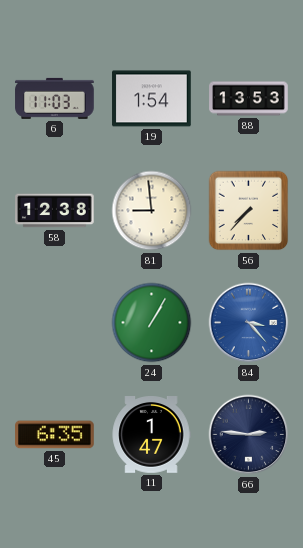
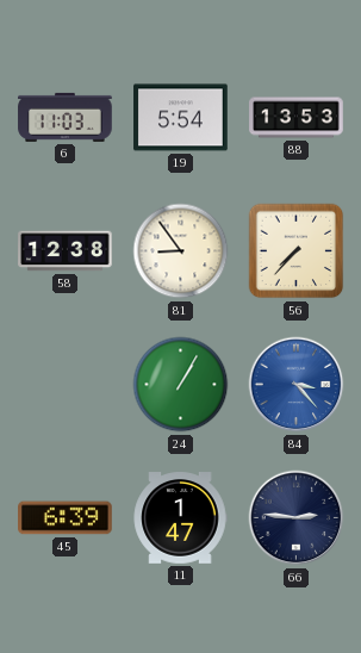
19: 1:54 -> 5:54 (181, 118)
81: 8:59 -> 8:54 (181, 251)
45: 6:35 -> 6:39 (66, 518)
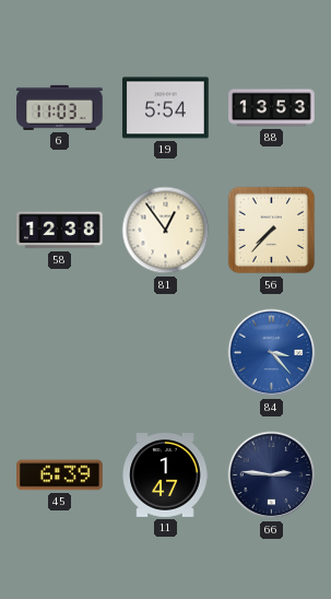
81: 8:54 -> 12:54 (166, 231)
24: 1:05 -> none (181, 385)
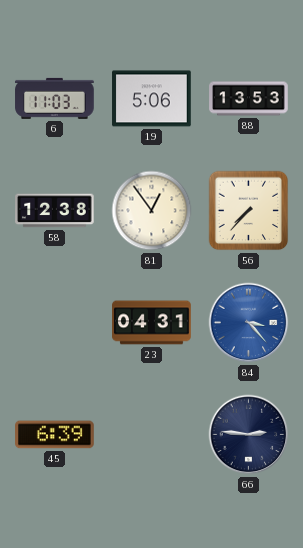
19: 5:54 -> 5:06 (152, 99)
23: none -> 04:31 (152, 323)
11: 1:47 -> none (165, 475)
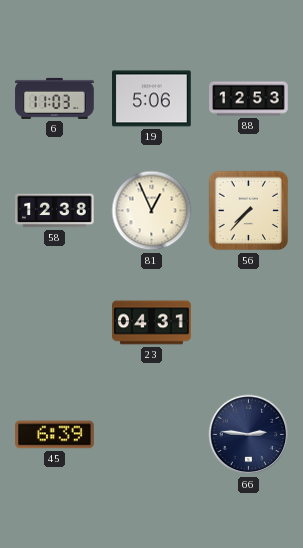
88: 13:53 -> 12:53 (249, 99)
81: 12:54 -> 12:56 (152, 211)
84: 3:23 -> none (249, 323)
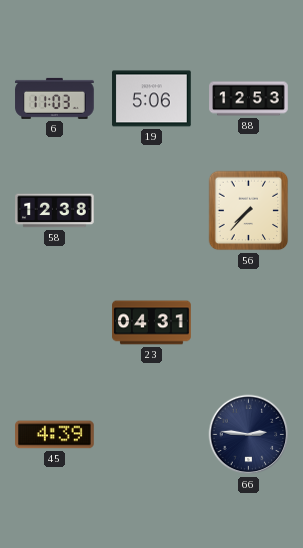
81: 12:56 -> none (152, 211)
45: 6:39 -> 4:39 (55, 435)
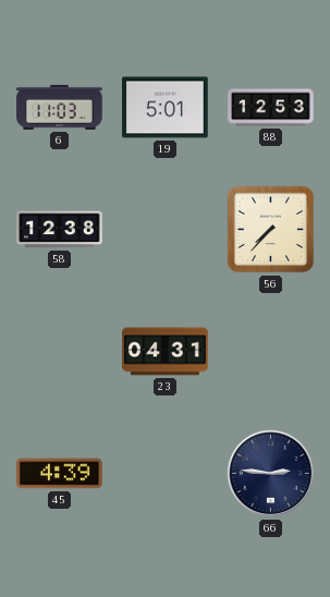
19: 5:06 -> 5:01 (166, 108)
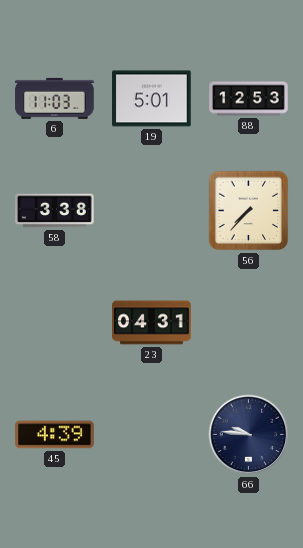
58: 12:38 -> 3:38 (55, 211)
66: 2:46 -> 9:46 (249, 435)
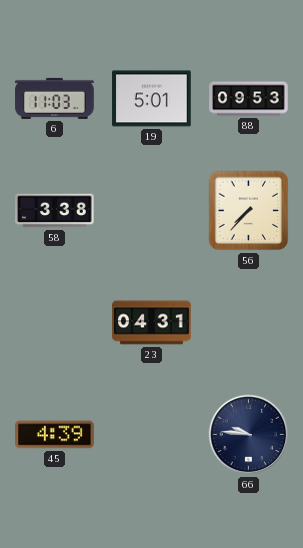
88: 12:53 -> 09:53 (249, 99)
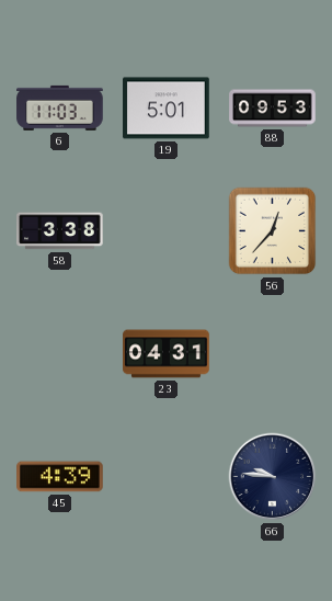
56: 7:37 -> 12:37 (273, 231)
